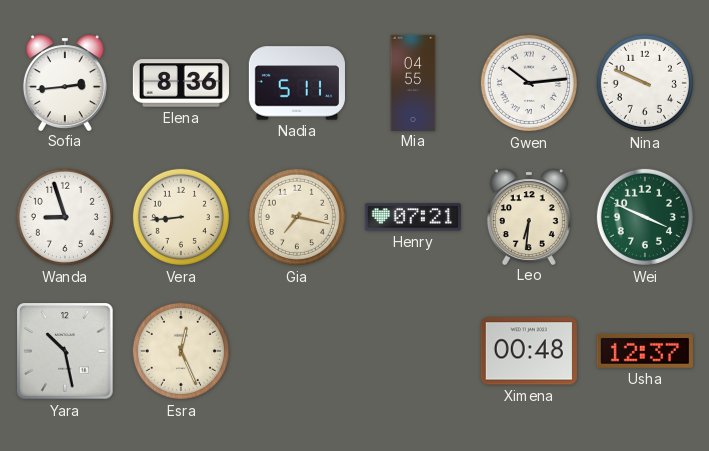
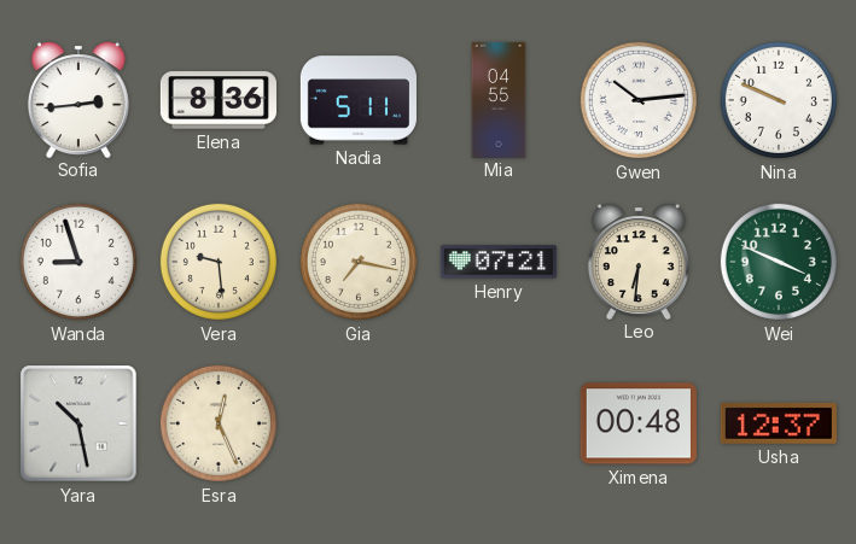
Vera: 8:44 -> 9:29 (219, 262)
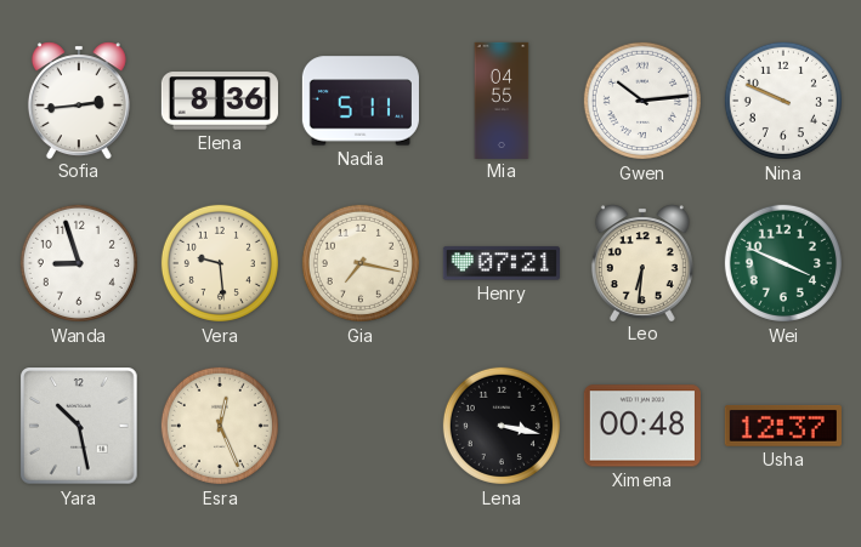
Lena: none -> 3:17 (502, 426)
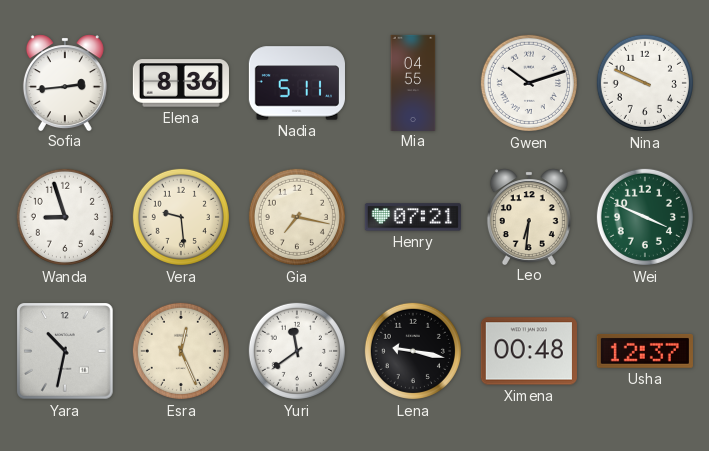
Gwen: 10:14 -> 10:12 (529, 83)
Yara: 10:28 -> 10:32 (65, 351)
Yuri: none -> 11:39 (297, 351)
Lena: 3:17 -> 9:17 (413, 351)
